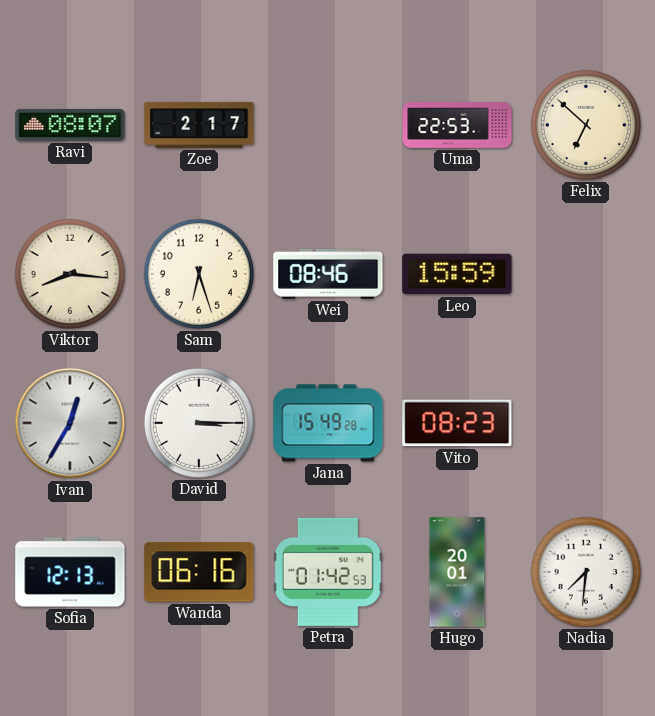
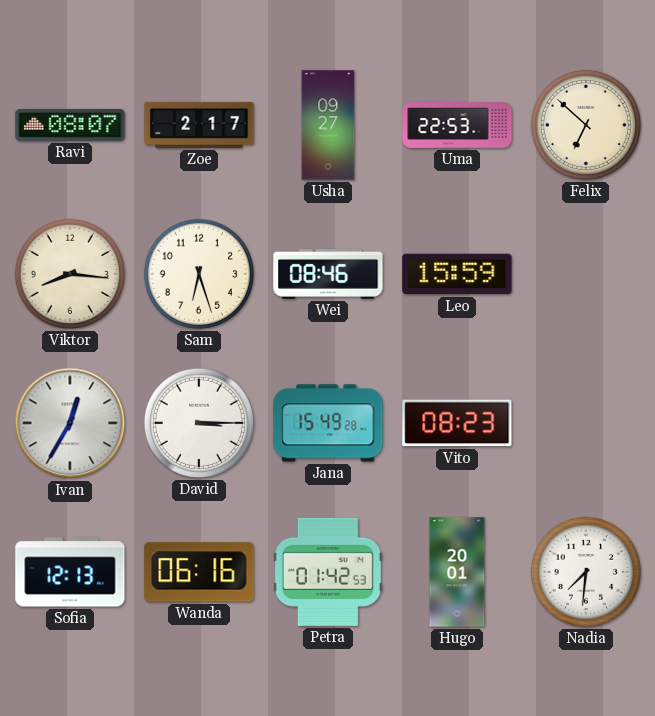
Usha: none -> 09:27 (328, 125)
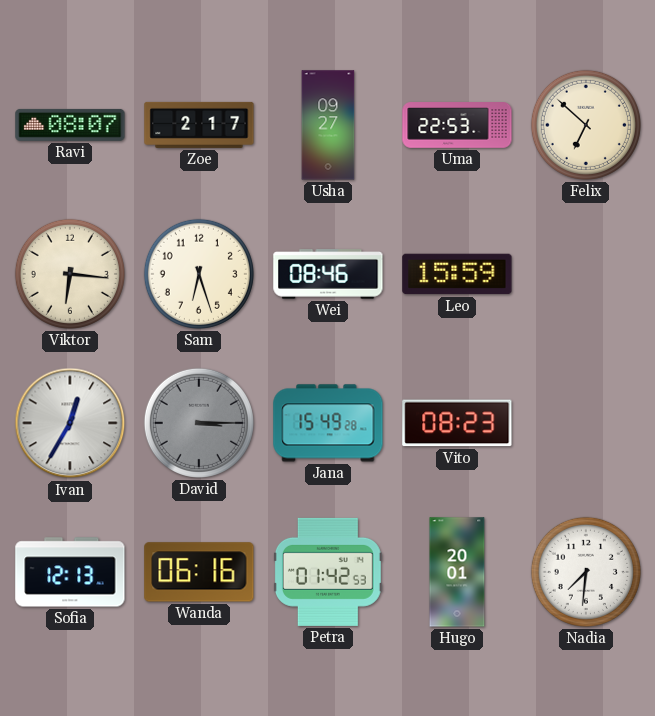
Viktor: 8:16 -> 6:16 (70, 274)
David dial: white -> grey (199, 423)
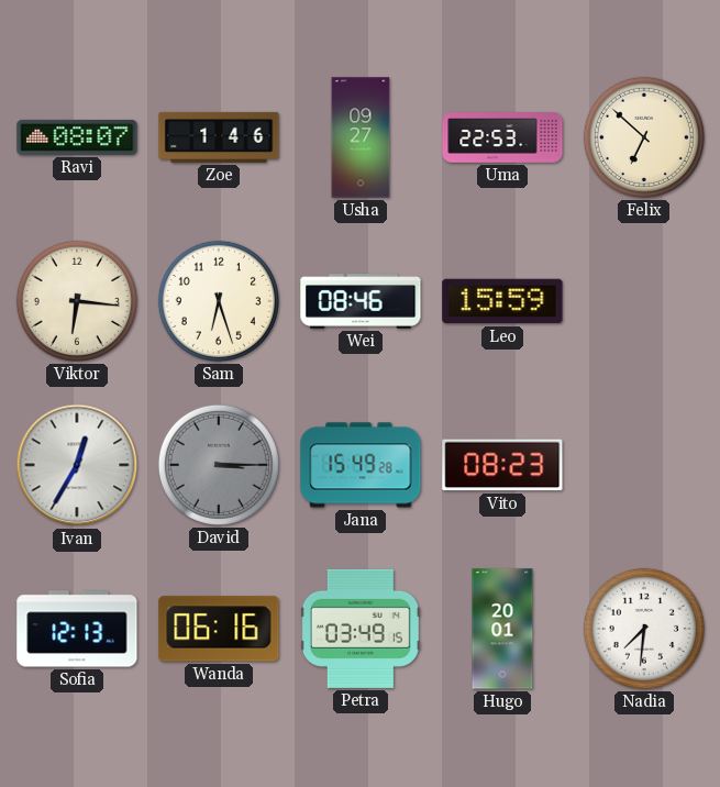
Zoe: 2:17 -> 1:46 (219, 137)
Petra: 01:42 -> 03:49 (361, 629)
